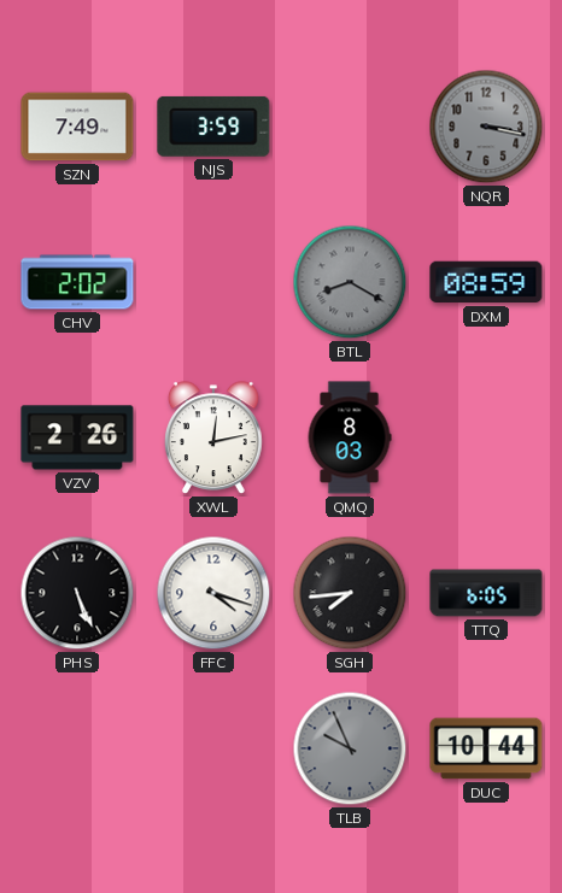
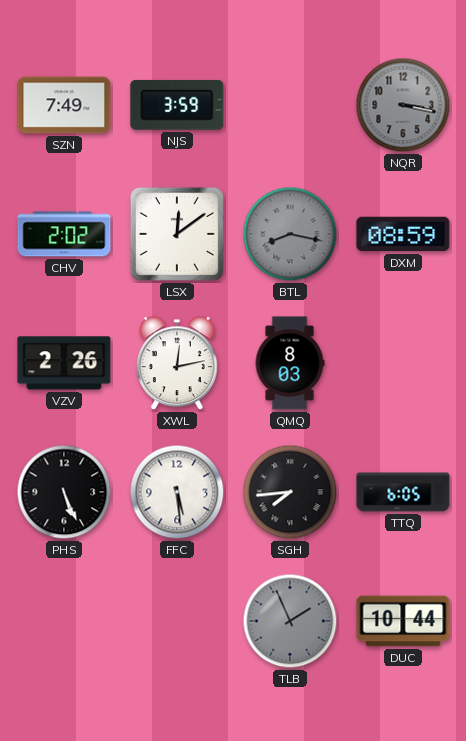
LSX: none -> 12:09 (177, 234)
BTL: 8:20 -> 8:17 (290, 234)
FFC: 4:18 -> 5:29 (177, 492)
TLB: 9:56 -> 1:56 (290, 621)
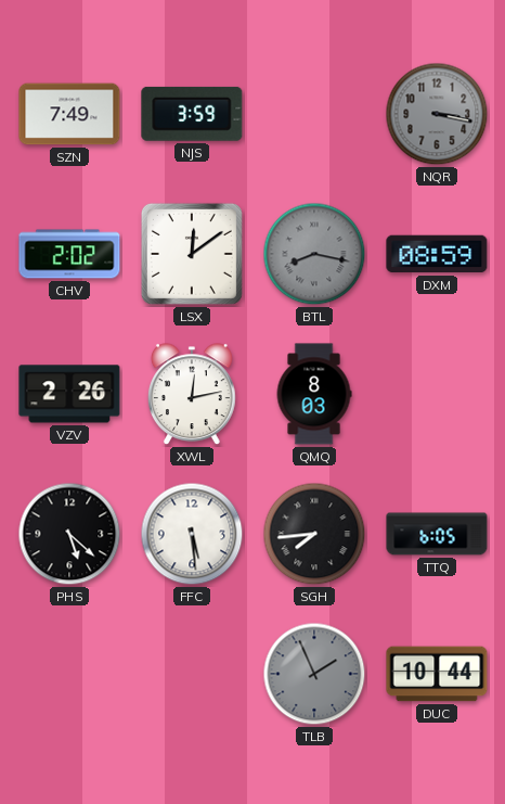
PHS: 5:26 -> 5:22 (69, 534)
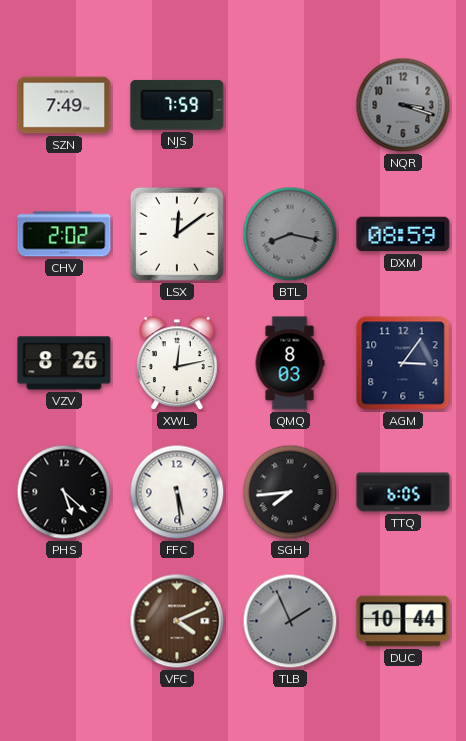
NJS: 3:59 -> 7:59 (177, 105)
NQR: 3:17 -> 3:18 (403, 105)
VZV: 2:26 -> 8:26 (64, 363)
AGM: none -> 3:06 (403, 363)
VFC: none -> 4:11 (177, 621)
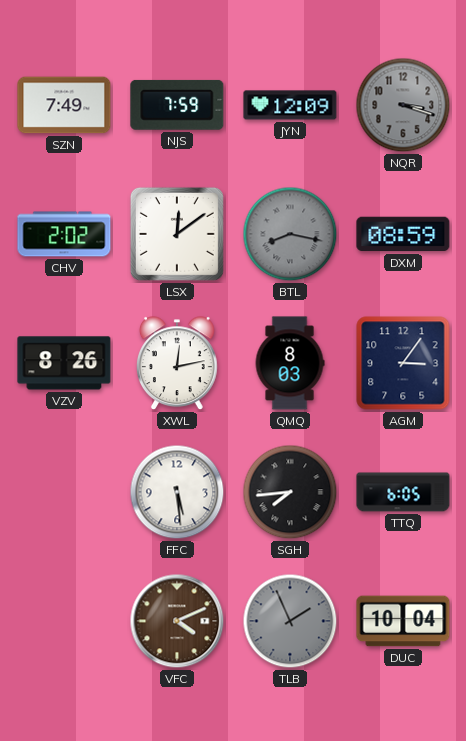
JYN: none -> 12:09 (290, 105)
PHS: 5:22 -> none (64, 492)
DUC: 10:44 -> 10:04 (403, 621)
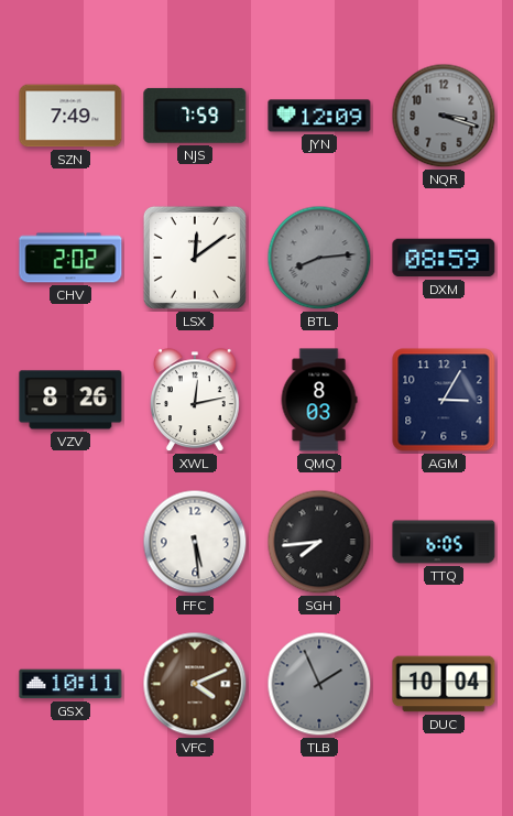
BTL: 8:17 -> 8:14 (319, 258)
AGM: 3:06 -> 3:05 (444, 400)
GSX: none -> 10:11 (70, 684)
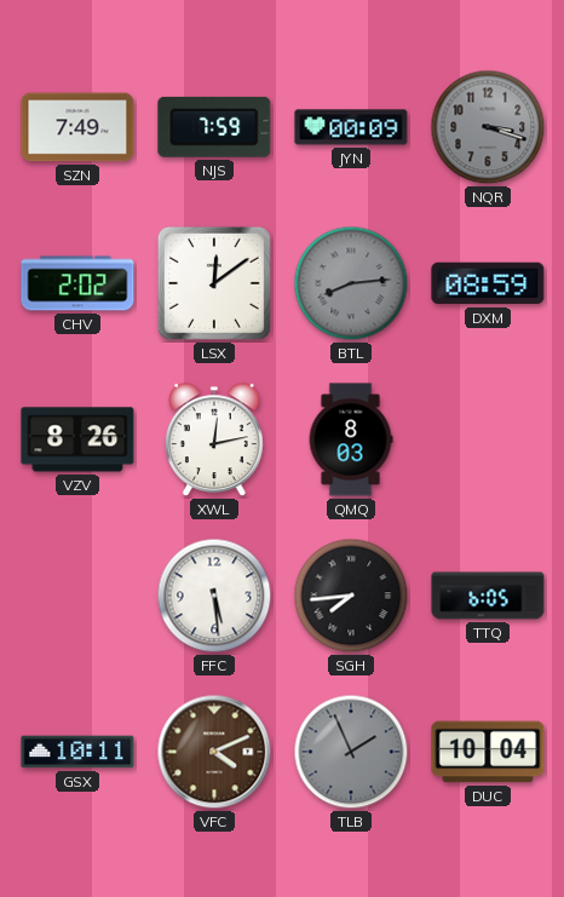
JYN: 12:09 -> 00:09 (351, 127)
AGM: 3:05 -> none (444, 400)
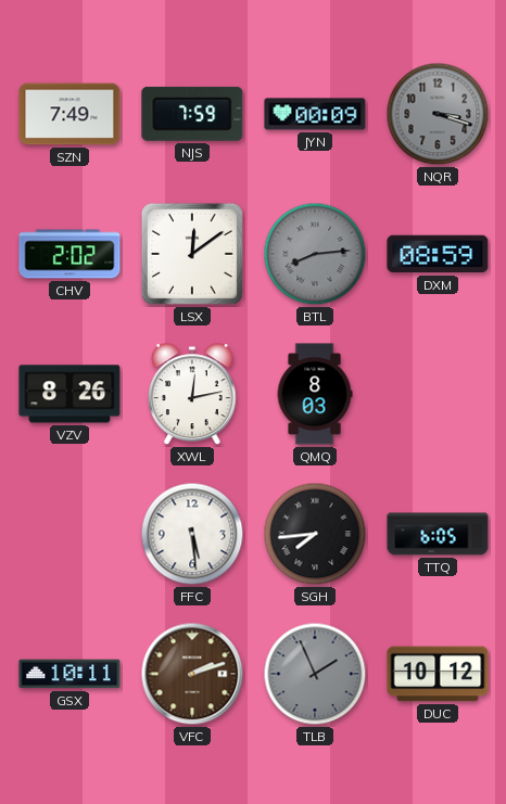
VFC: 4:11 -> 2:12 (192, 674)
DUC: 10:04 -> 10:12 (438, 674)
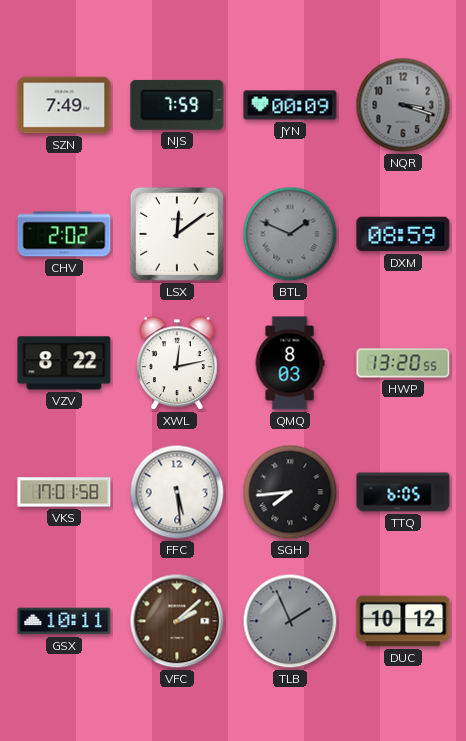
BTL: 8:14 -> 1:49 (290, 234)
VZV: 8:26 -> 8:22 (64, 363)
HWP: none -> 13:20 (403, 363)
VKS: none -> 17:01 (64, 492)
VFC: 2:12 -> 2:08 (177, 621)
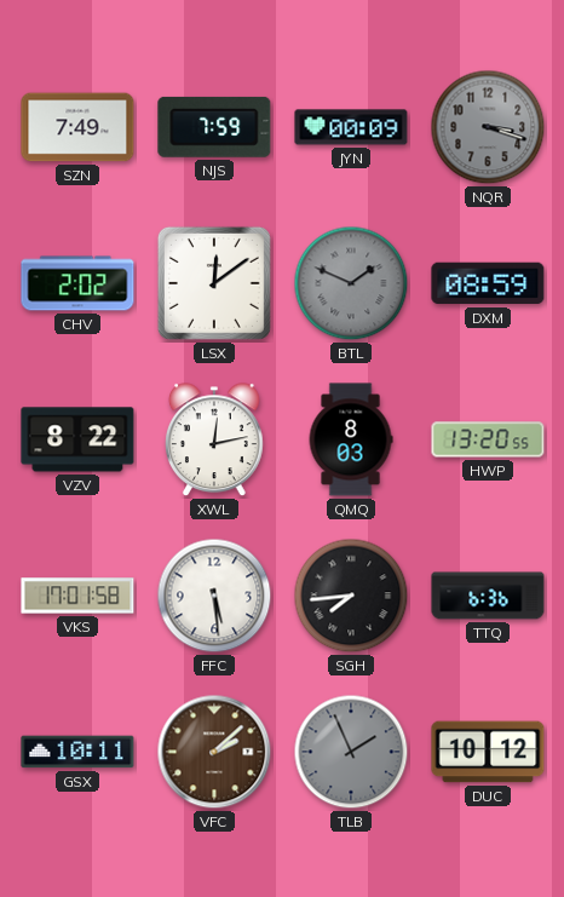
TTQ: 6:05 -> 6:36 (488, 596)
